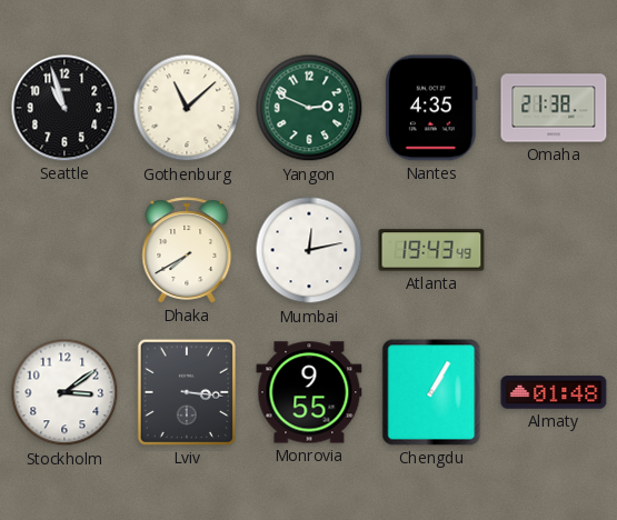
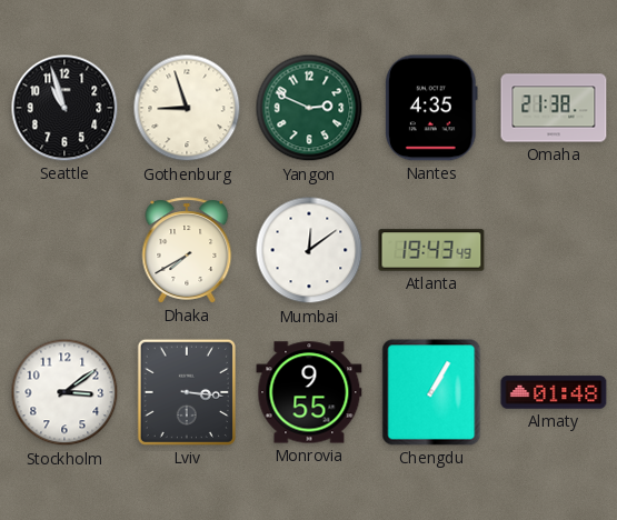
Gothenburg: 11:08 -> 8:57 (187, 108)
Mumbai: 12:13 -> 12:09 (309, 250)
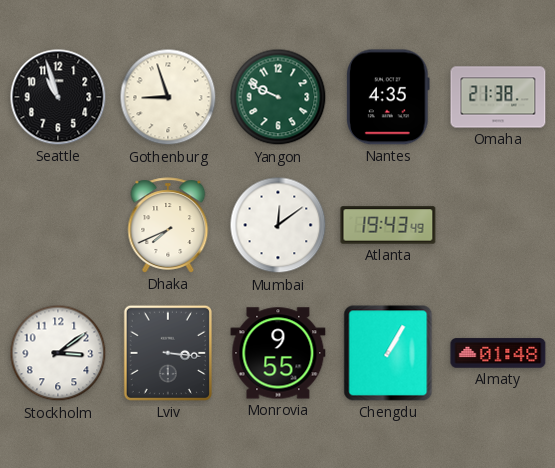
Yangon: 2:49 -> 9:49 (278, 97)
Dhaka: 7:40 -> 7:41 (168, 225)
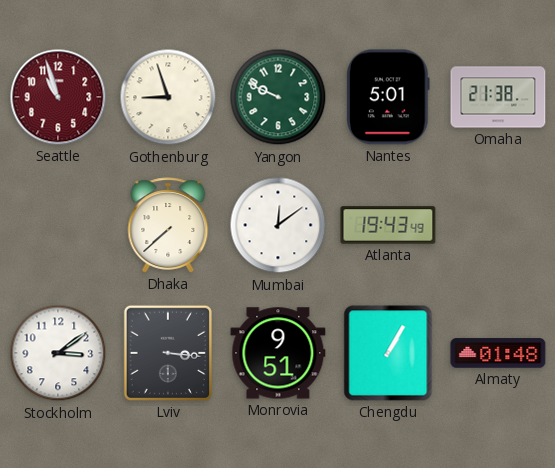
Seattle dial: black -> burgundy (58, 97)
Nantes: 4:35 -> 5:01 (389, 97)
Dhaka: 7:41 -> 7:38 (168, 225)
Monrovia: 9:55 -> 9:51 (278, 353)
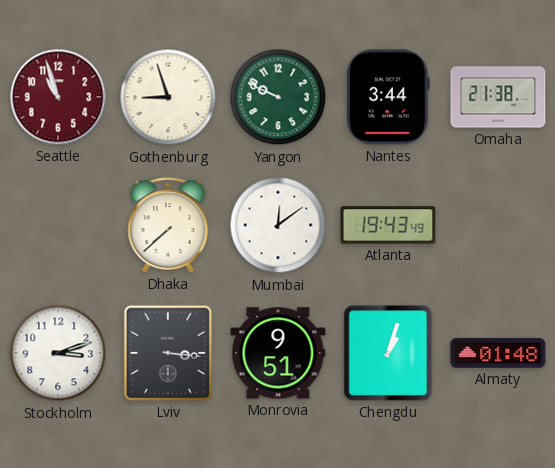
Nantes: 5:01 -> 3:44 (389, 97)
Stockholm: 3:09 -> 3:12 (58, 353)
Chengdu: 1:05 -> 1:03 (388, 353)
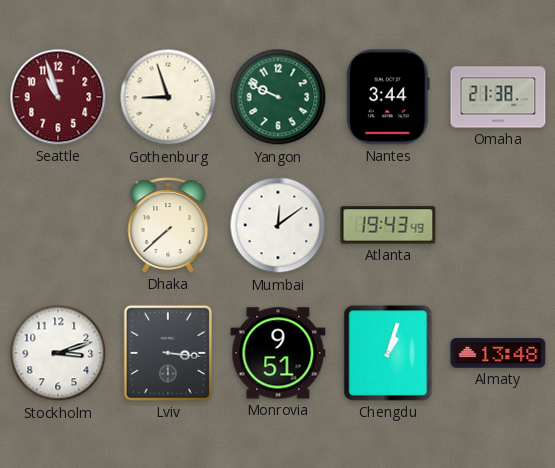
Almaty: 01:48 -> 13:48 (498, 353)
